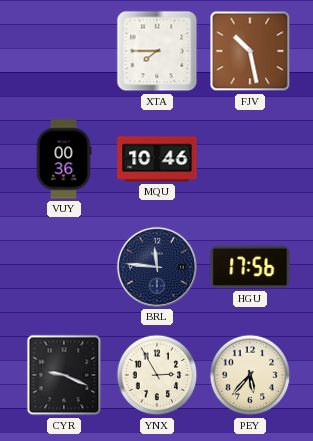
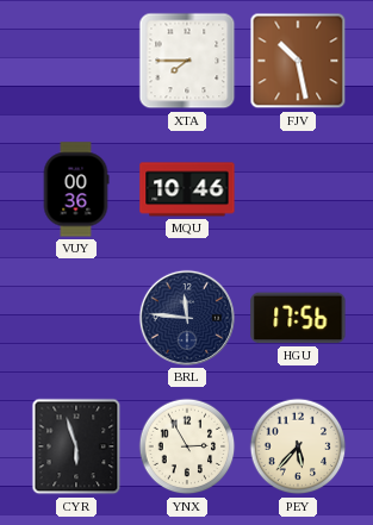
CYR: 9:19 -> 5:57 (76, 446)
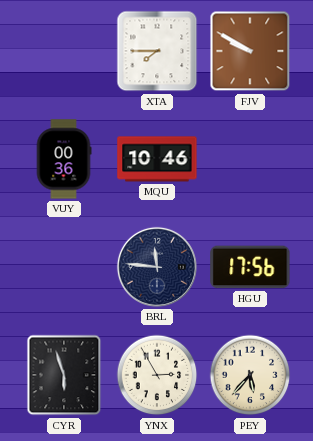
FJV: 10:28 -> 9:50 (250, 51)
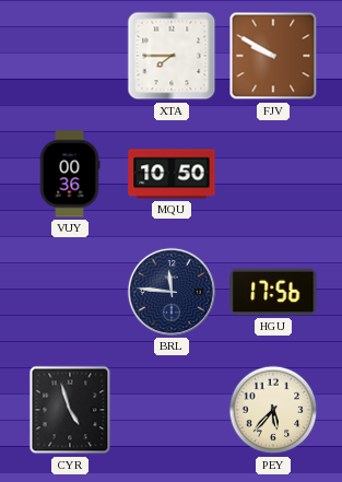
MQU: 10:46 -> 10:50 (172, 174)
CYR: 5:57 -> 4:57 (70, 410)
YNX: 2:55 -> none (157, 375)
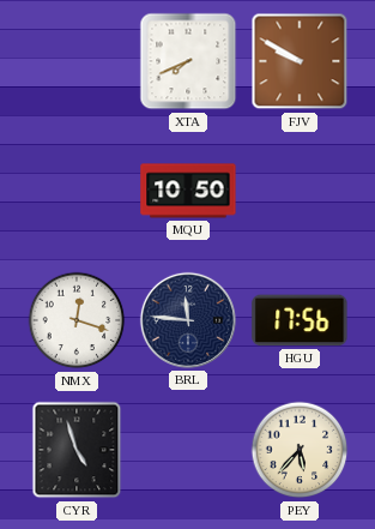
XTA: 7:45 -> 7:41 (188, 61)
VUY: 00:36 -> none (70, 174)
NMX: none -> 12:18 (77, 320)
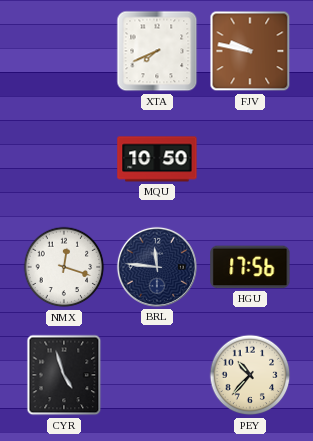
FJV: 9:50 -> 9:47 (250, 51)
PEY: 5:37 -> 10:37 (250, 375)
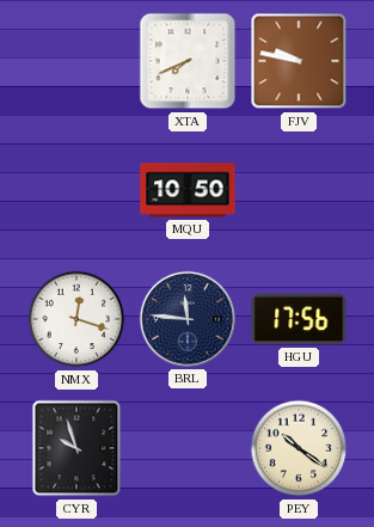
CYR: 4:57 -> 9:57 (76, 448)
PEY: 10:37 -> 10:21 (299, 448)
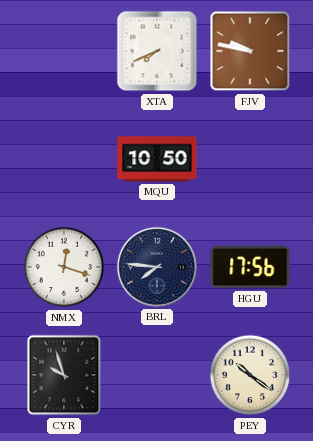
BRL: 11:46 -> 7:46 (157, 267)
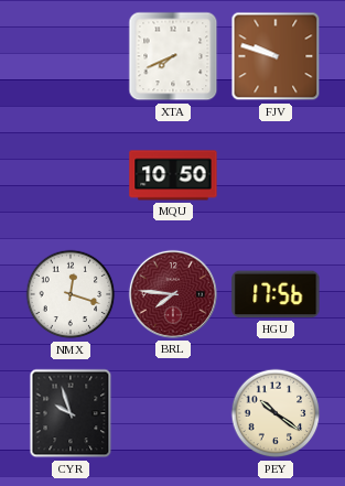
FJV: 9:47 -> 9:48 (276, 56)
BRL dial: navy -> burgundy (173, 294)
